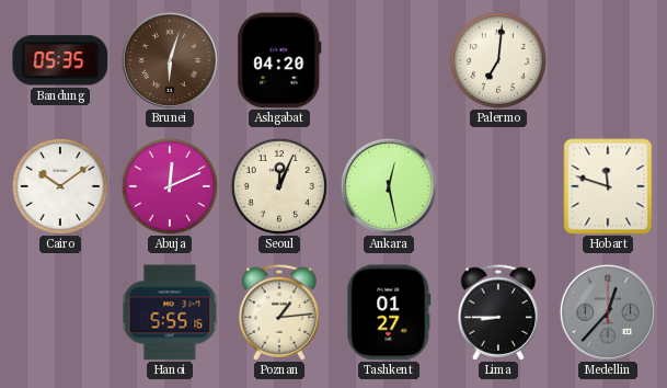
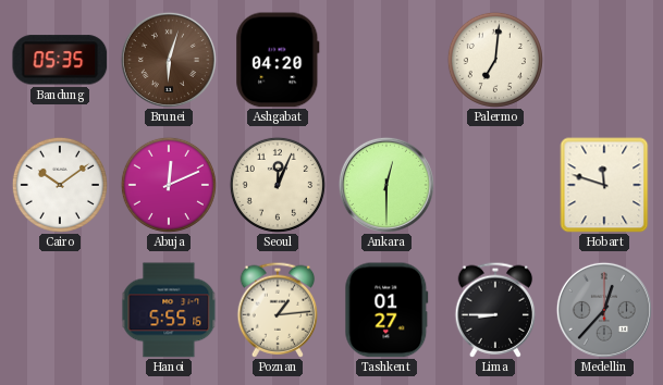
Ankara: 12:28 -> 12:30 (386, 185)
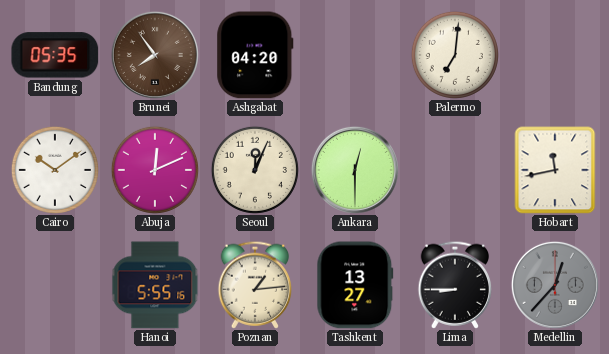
Brunei: 6:03 -> 7:54 (155, 55)
Hobart: 11:48 -> 11:43 (555, 170)
Tashkent: 01:27 -> 13:27 (355, 285)
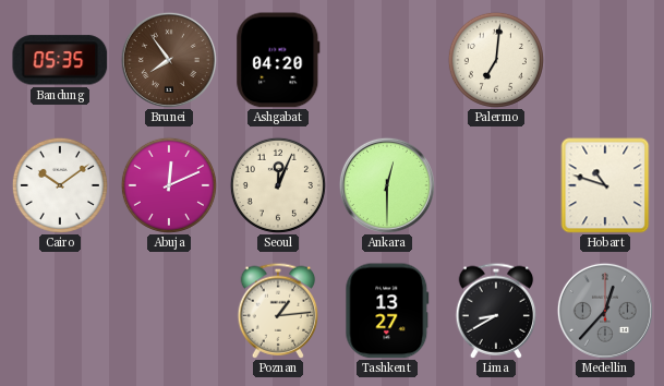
Hobart: 11:43 -> 10:48 (605, 185)
Hanoi: 5:55 -> none (155, 285)
Lima: 8:45 -> 8:40 (496, 311)
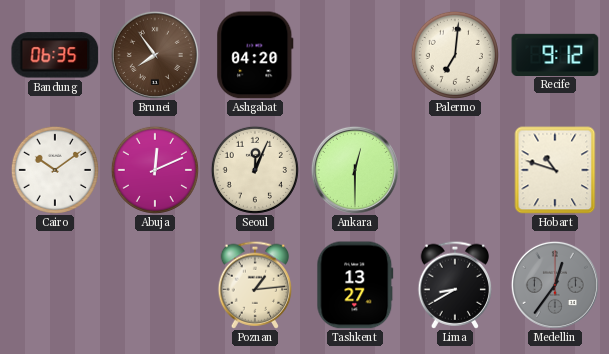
Bandung: 05:35 -> 06:35 (55, 55)
Recife: none -> 9:12 (555, 54)
Medellin: 12:37 -> 12:36 (555, 285)
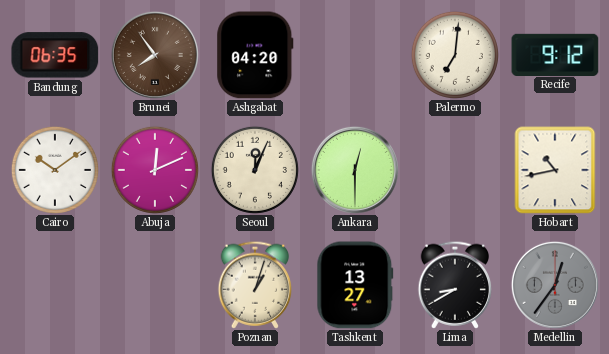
Hobart: 10:48 -> 10:43 (555, 170)
Poznan: 1:14 -> 1:03 (255, 285)
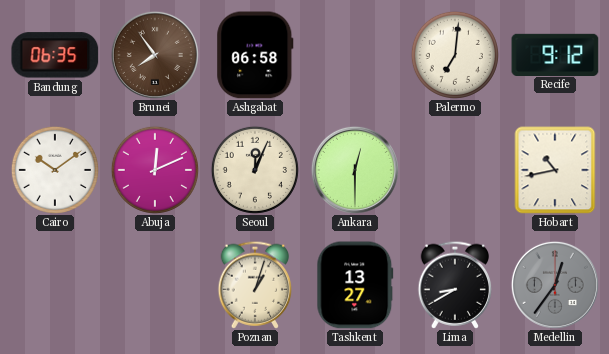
Ashgabat: 04:20 -> 06:58 (255, 55)
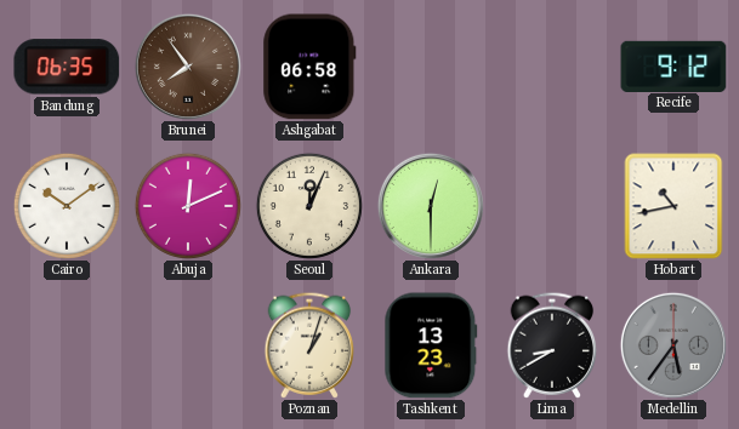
Palermo: 7:01 -> none (455, 55)
Tashkent: 13:27 -> 13:23 (431, 345)
Medellin: 12:36 -> 5:36 (673, 345)
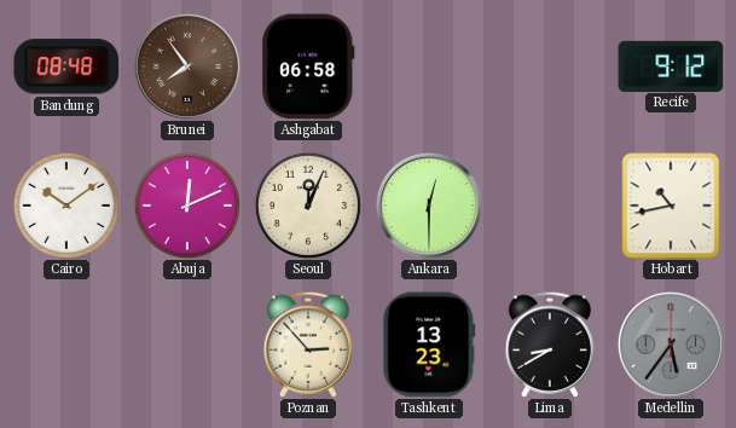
Bandung: 06:35 -> 08:48 (66, 66)
Poznan: 1:03 -> 2:53 (308, 345)
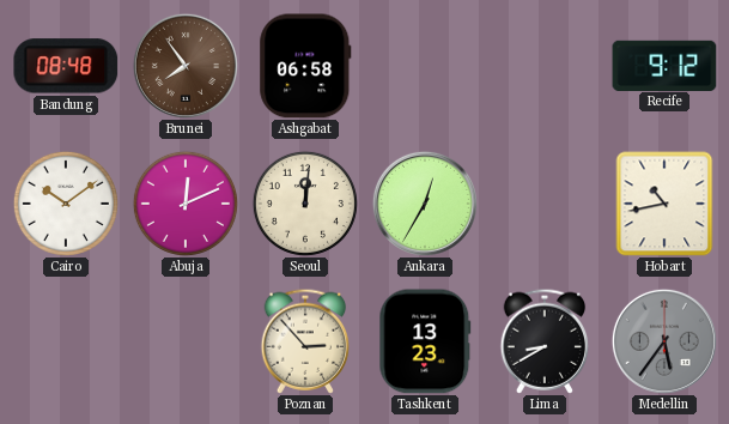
Seoul: 12:04 -> 12:01 (305, 204)
Ankara: 12:30 -> 12:35 (425, 204)
